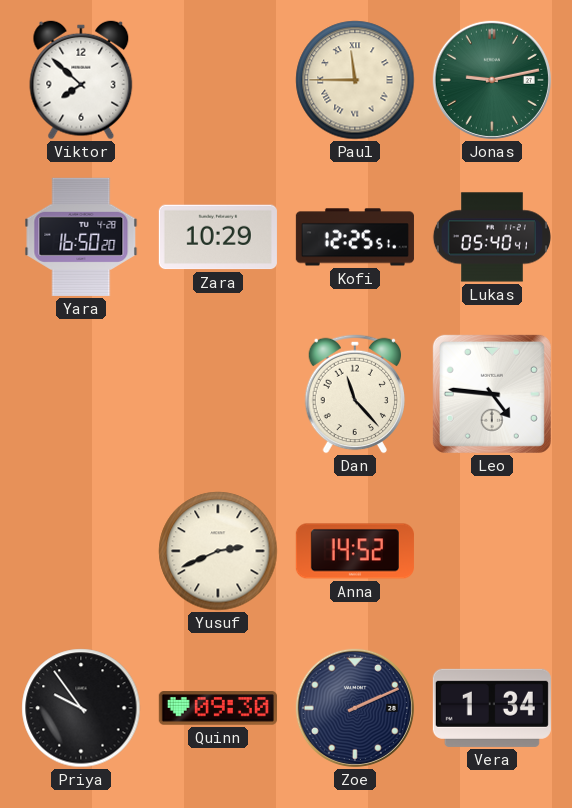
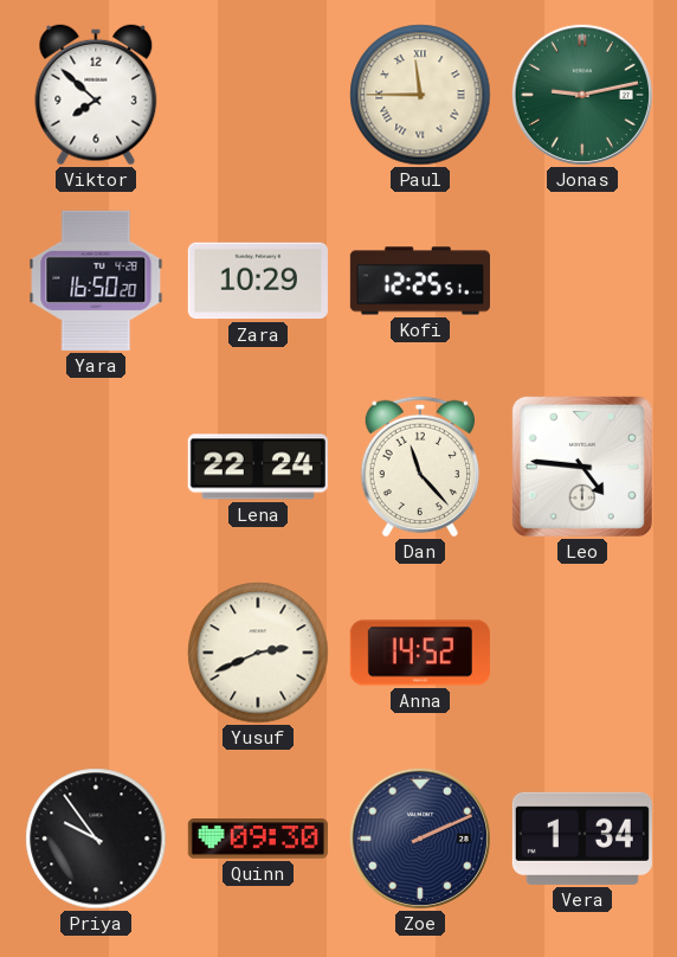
Lukas: 05:40 -> none (492, 237)
Lena: none -> 22:24 (258, 467)
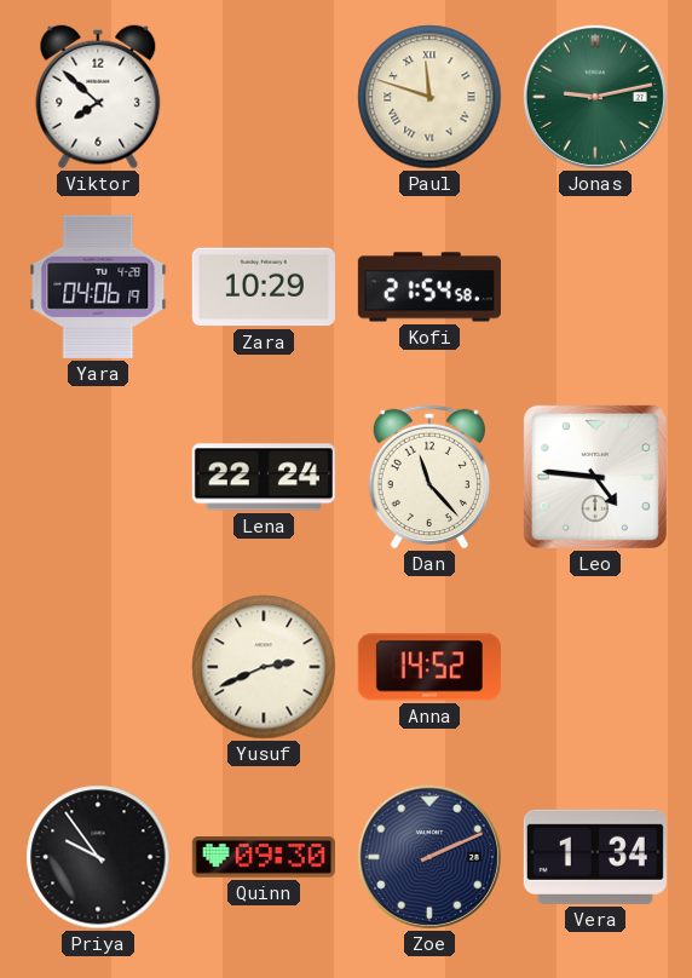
Paul: 11:45 -> 11:48 (429, 97)
Yara: 16:50 -> 04:06 (98, 287)
Kofi: 12:25 -> 21:54 (429, 287)
